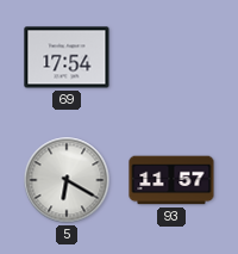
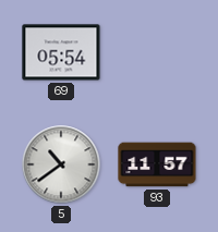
69: 17:54 -> 05:54 (61, 52)
5: 6:20 -> 10:39 (61, 164)
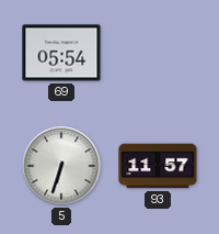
5: 10:39 -> 6:33 (61, 166)
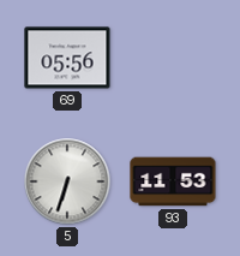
69: 05:54 -> 05:56 (67, 58)
93: 11:57 -> 11:53 (173, 181)
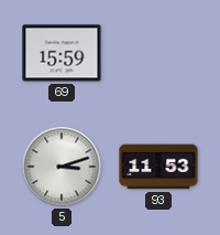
69: 05:56 -> 15:59 (62, 53)
5: 6:33 -> 3:12 (62, 167)
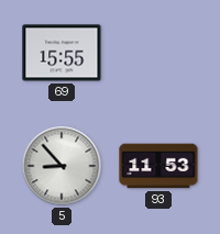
69: 15:59 -> 15:55 (62, 53)
5: 3:12 -> 8:53 (62, 166)
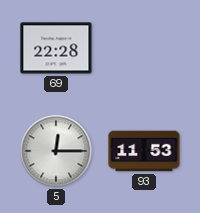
69: 15:55 -> 22:28 (56, 48)
5: 8:53 -> 12:15 (56, 151)
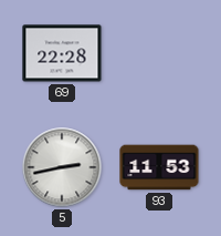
5: 12:15 -> 2:43 (62, 167)
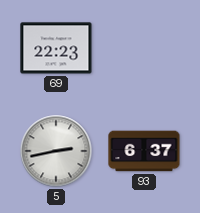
69: 22:28 -> 22:23 (56, 48)
93: 11:53 -> 6:37 (144, 151)
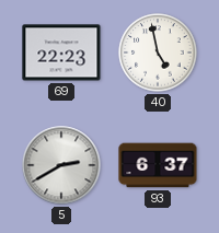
40: none -> 4:58 (158, 53)
5: 2:43 -> 2:40 (61, 165)
